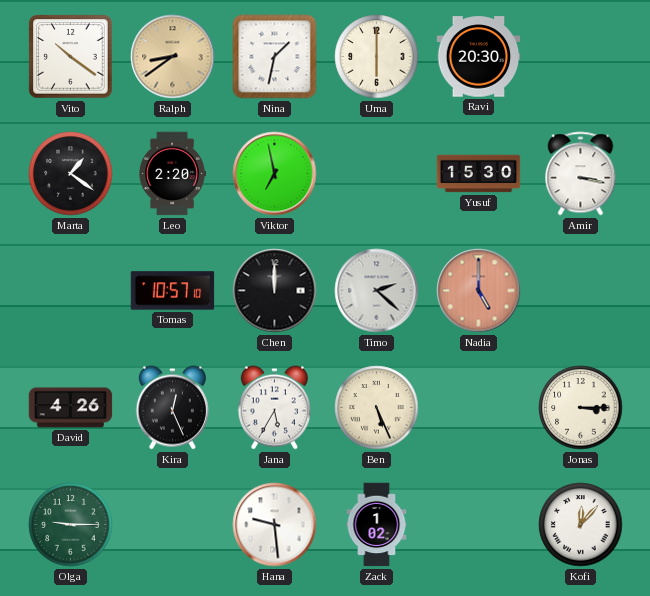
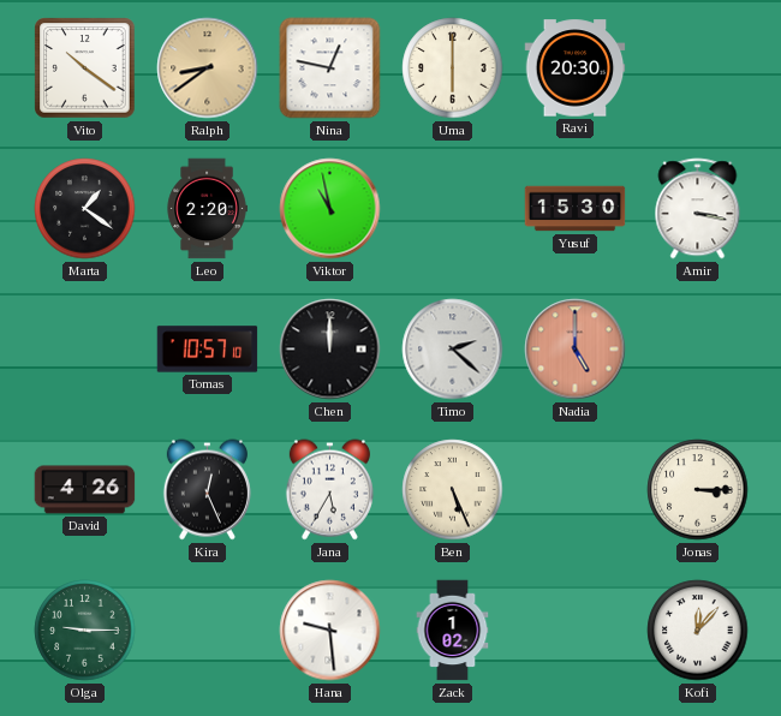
Nina: 1:32 -> 12:47 (330, 68)
Viktor: 6:58 -> 10:58 (330, 209)
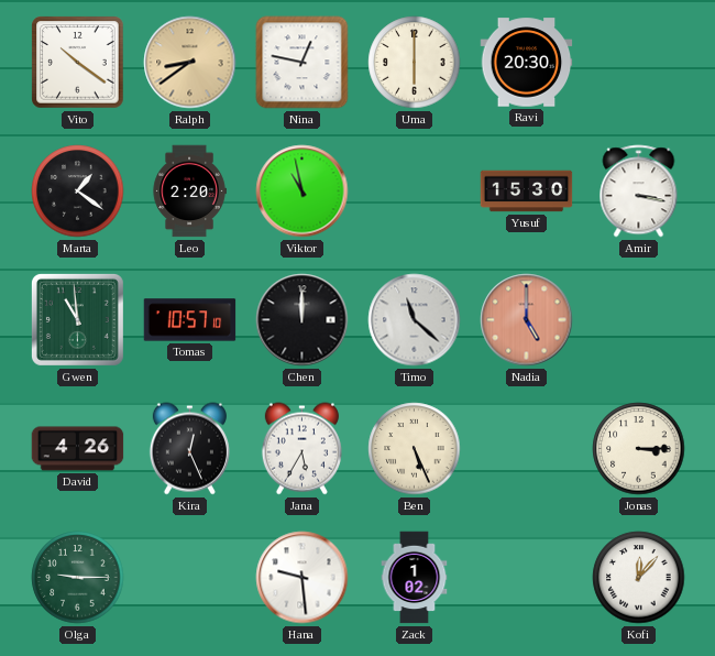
Gwen: none -> 10:59 (77, 319)
Timo: 2:22 -> 11:22 (415, 320)
